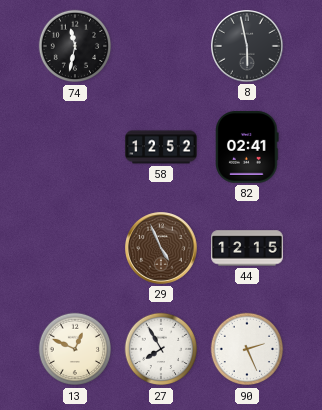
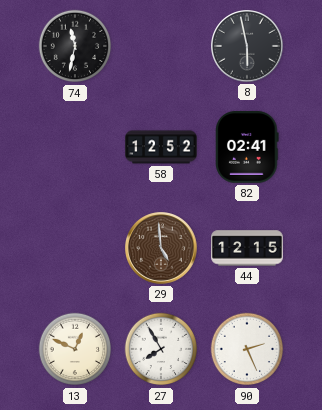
29: 4:56 -> 4:59 (162, 249)
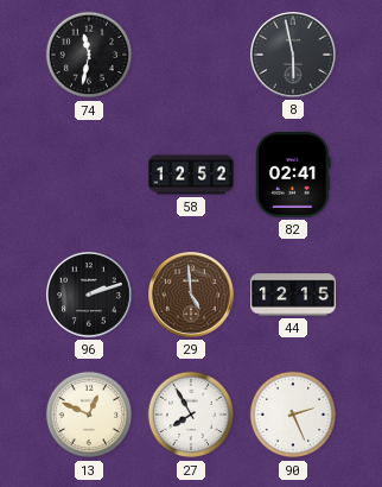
96: none -> 2:12 (90, 296)
